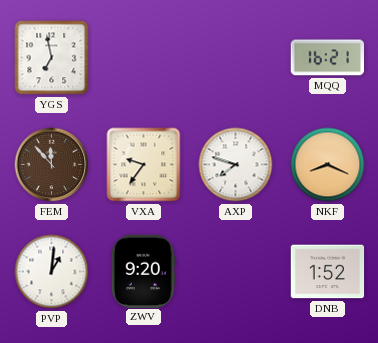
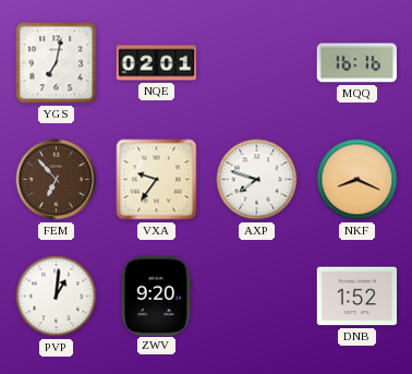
YGS: 6:58 -> 7:02 (57, 63)
NQE: none -> 02:01 (157, 63)
MQQ: 16:21 -> 16:16 (356, 63)
FEM: 11:53 -> 6:53 (57, 180)
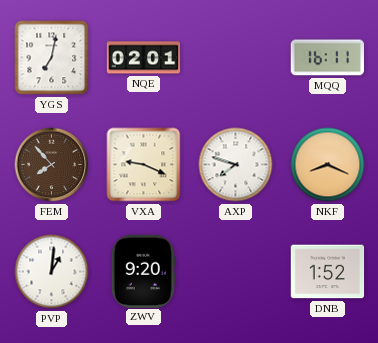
MQQ: 16:16 -> 16:11 (327, 58)
FEM: 6:53 -> 7:53 (52, 165)
VXA: 9:36 -> 9:19 (144, 165)
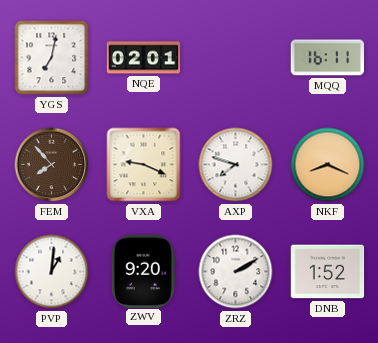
ZRZ: none -> 2:10 (236, 272)
